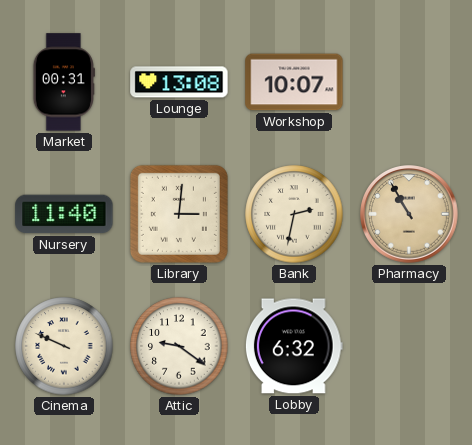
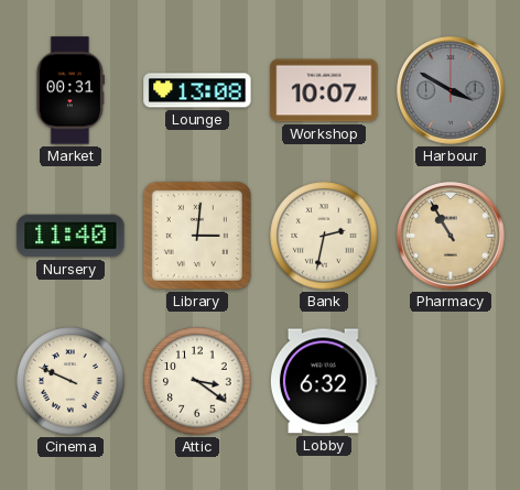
Harbour: none -> 3:50 (451, 90)
Attic: 9:21 -> 3:21 (197, 381)
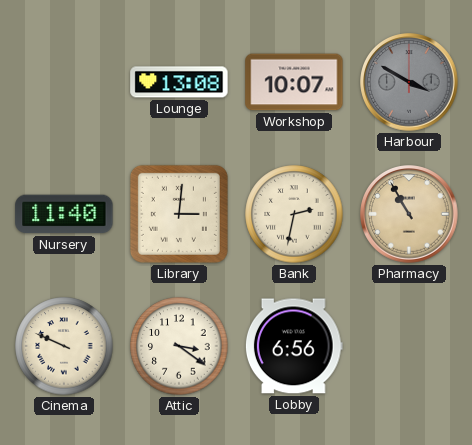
Market: 00:31 -> none (71, 90)
Lobby: 6:32 -> 6:56 (294, 346)
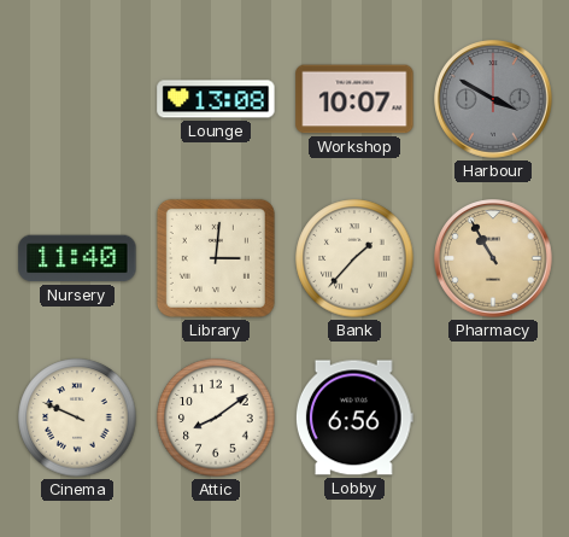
Bank: 2:32 -> 1:37 (354, 258)
Attic: 3:21 -> 8:09 (216, 418)
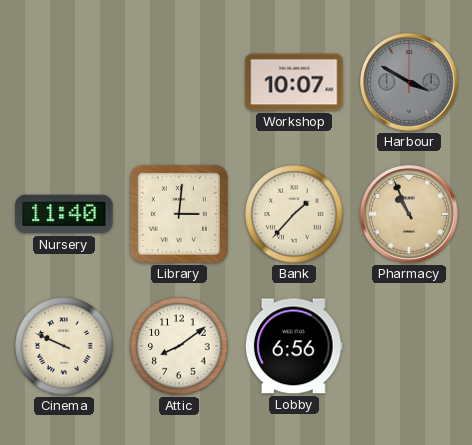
Lounge: 13:08 -> none (216, 99)
Pharmacy: 10:55 -> 10:56 (409, 214)
